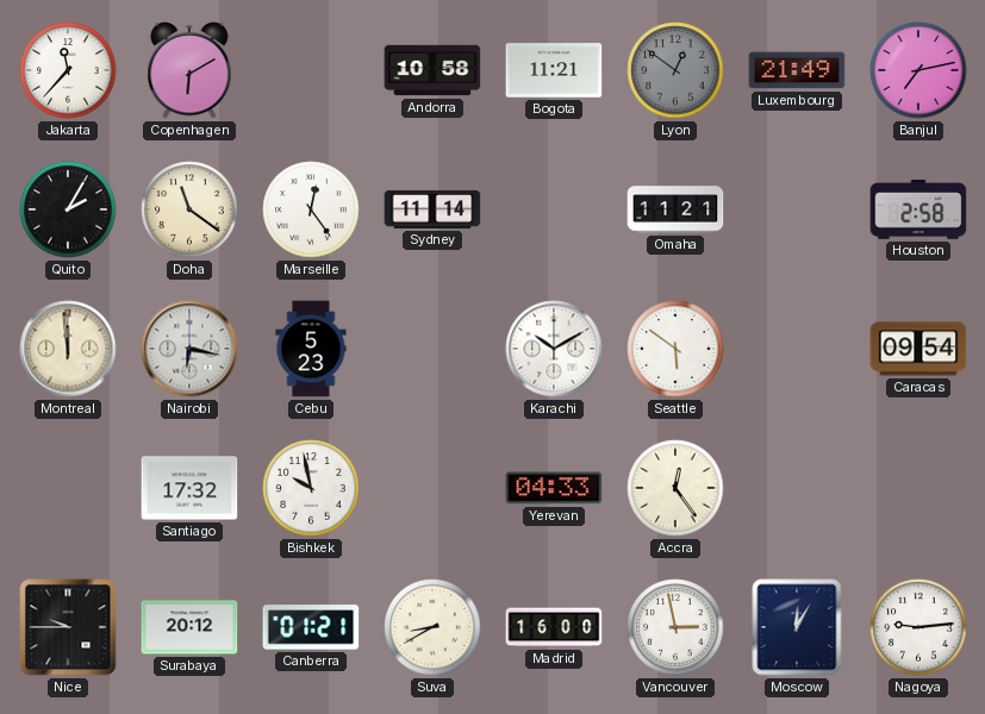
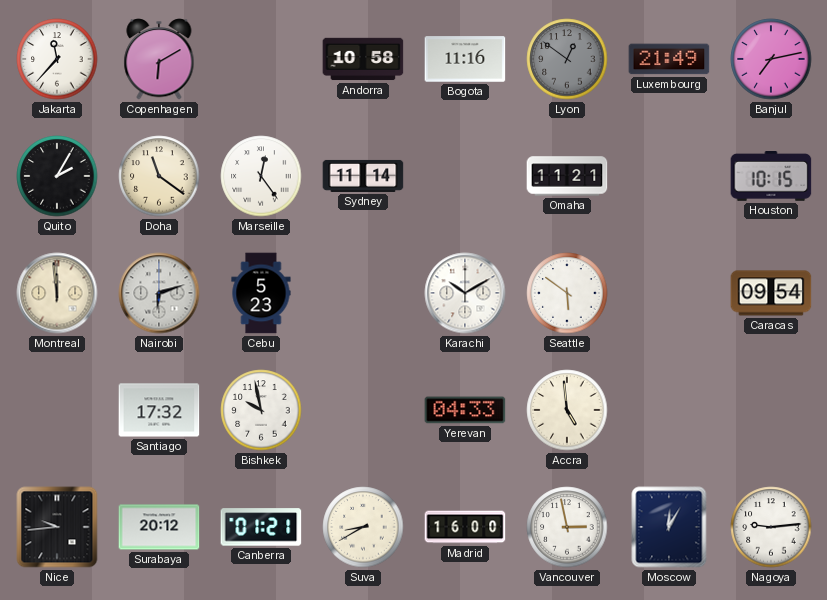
Bogota: 11:21 -> 11:16 (465, 59)
Houston: 2:58 -> 10:15 (771, 177)
Nairobi: 6:17 -> 6:12 (159, 293)
Accra: 12:24 -> 4:59 (567, 410)
Nice: 9:45 -> 9:44 (57, 527)
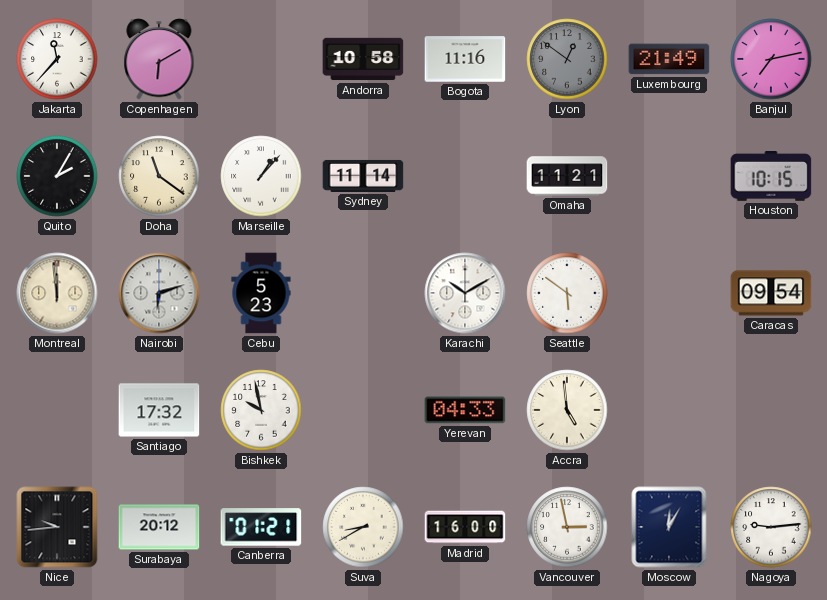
Marseille: 12:24 -> 1:07 (261, 176)
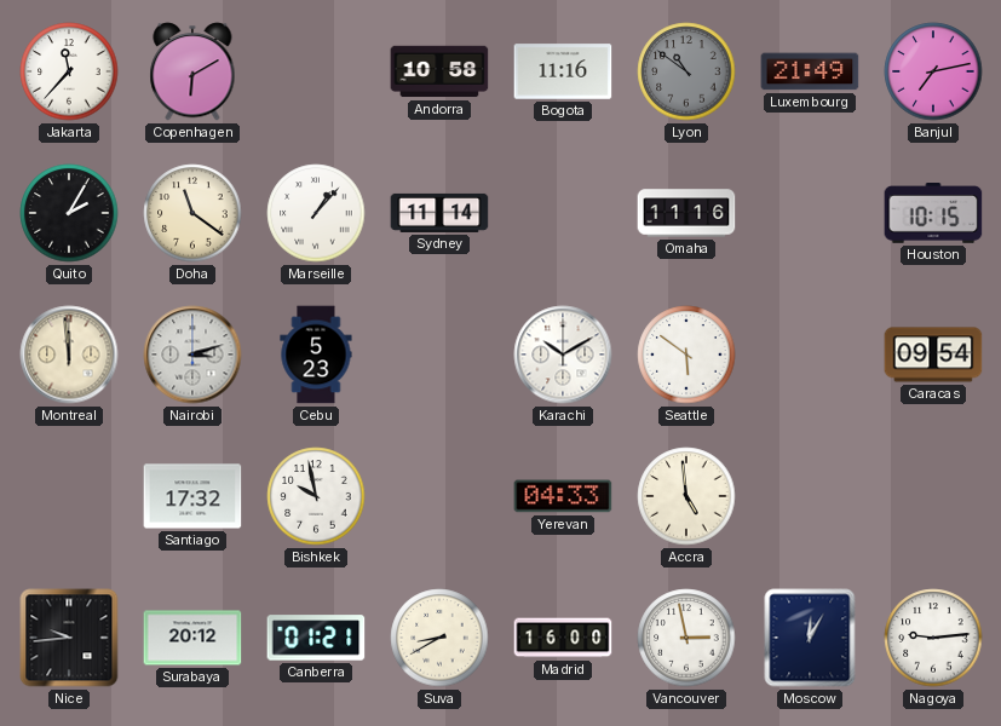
Lyon: 12:51 -> 10:51 (686, 71)
Omaha: 11:21 -> 11:16 (686, 213)
Nairobi: 6:12 -> 3:12 (192, 355)
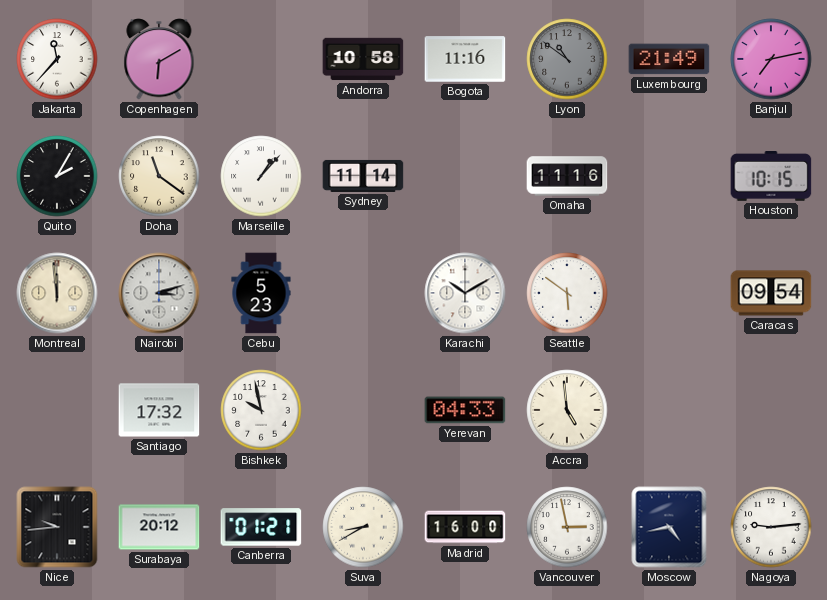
Moscow: 12:05 -> 4:43 (669, 527)
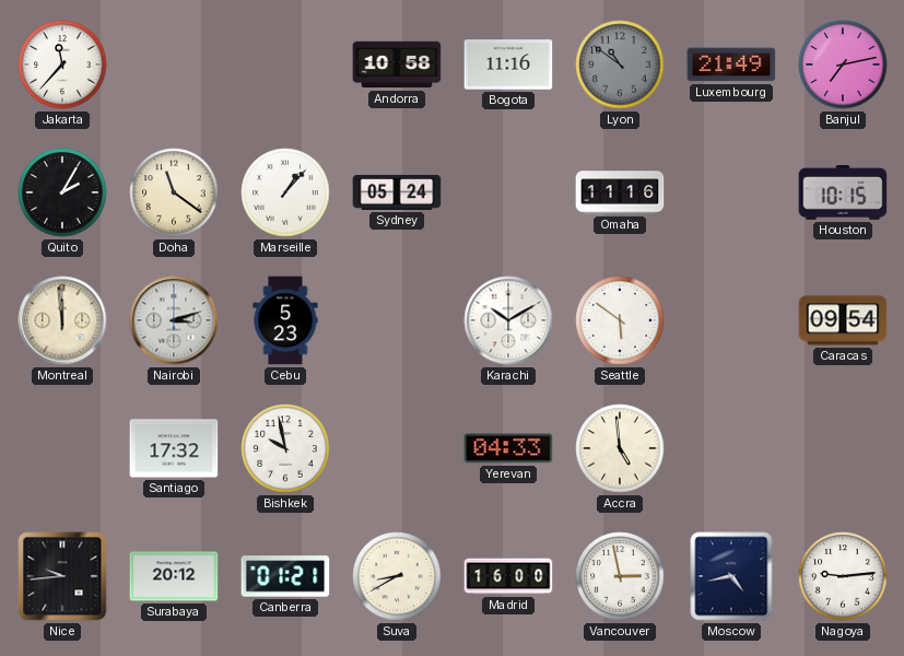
Copenhagen: 6:10 -> none (159, 59)
Sydney: 11:14 -> 05:24 (397, 192)
